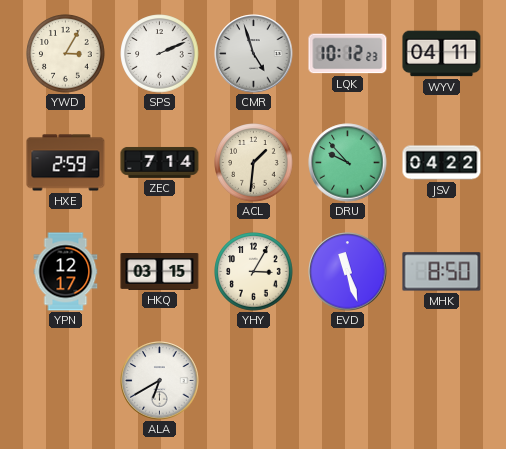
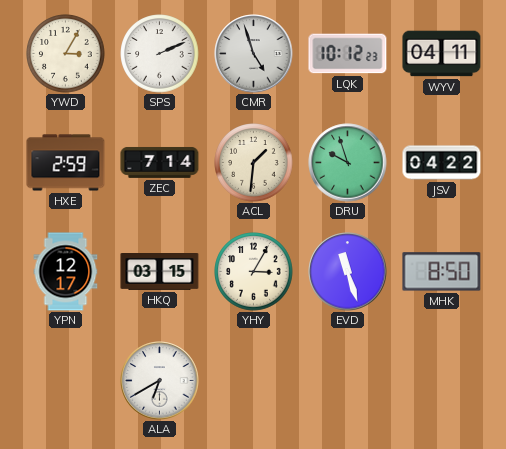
DRU: 9:53 -> 9:57 (348, 163)
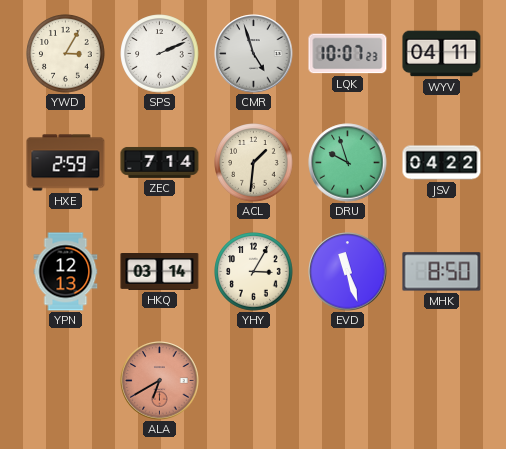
LQK: 10:12 -> 10:07 (348, 54)
YPN: 12:17 -> 12:13 (66, 272)
HKQ: 03:15 -> 03:14 (160, 272)
ALA dial: white -> salmon (160, 381)
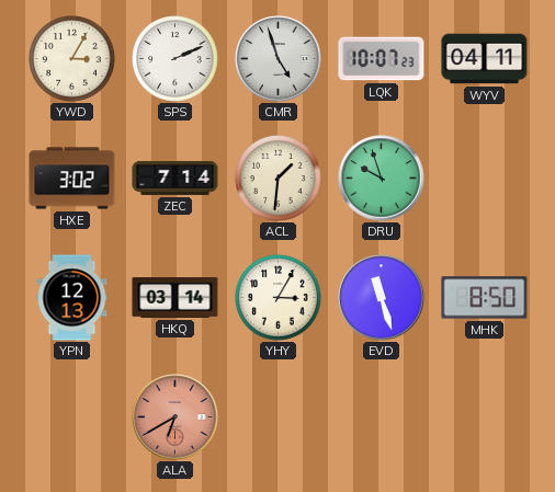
HXE: 2:59 -> 3:02 (72, 179)
JSV: 04:22 -> none (442, 163)
